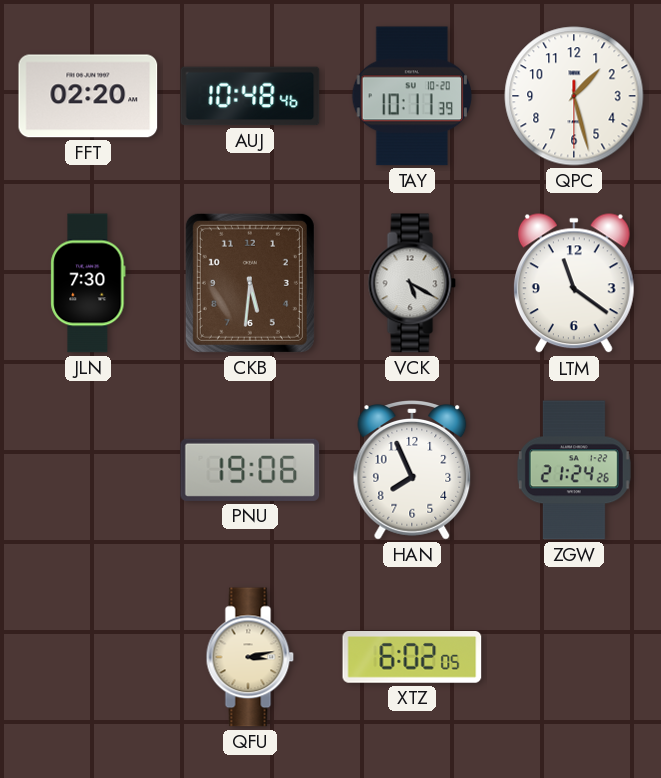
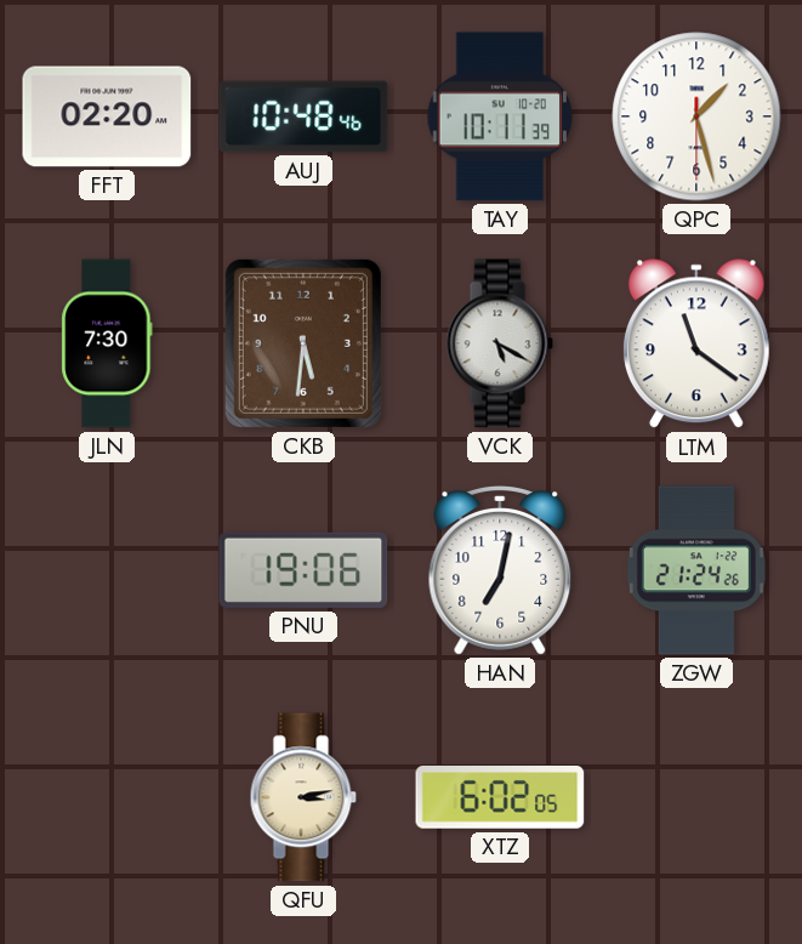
HAN: 7:56 -> 7:02 (500, 570)
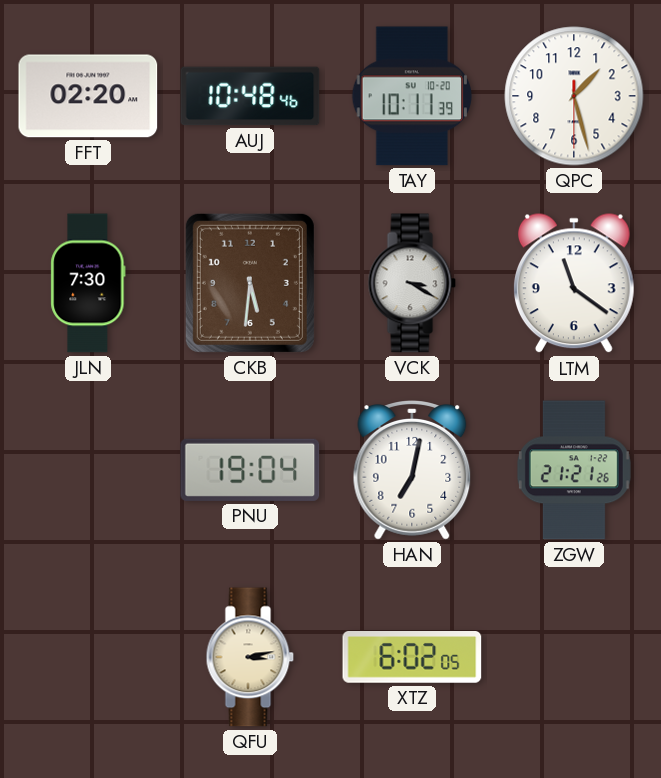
VCK: 5:20 -> 3:20 (412, 283)
PNU: 19:06 -> 19:04 (250, 470)
ZGW: 21:24 -> 21:21 (574, 470)
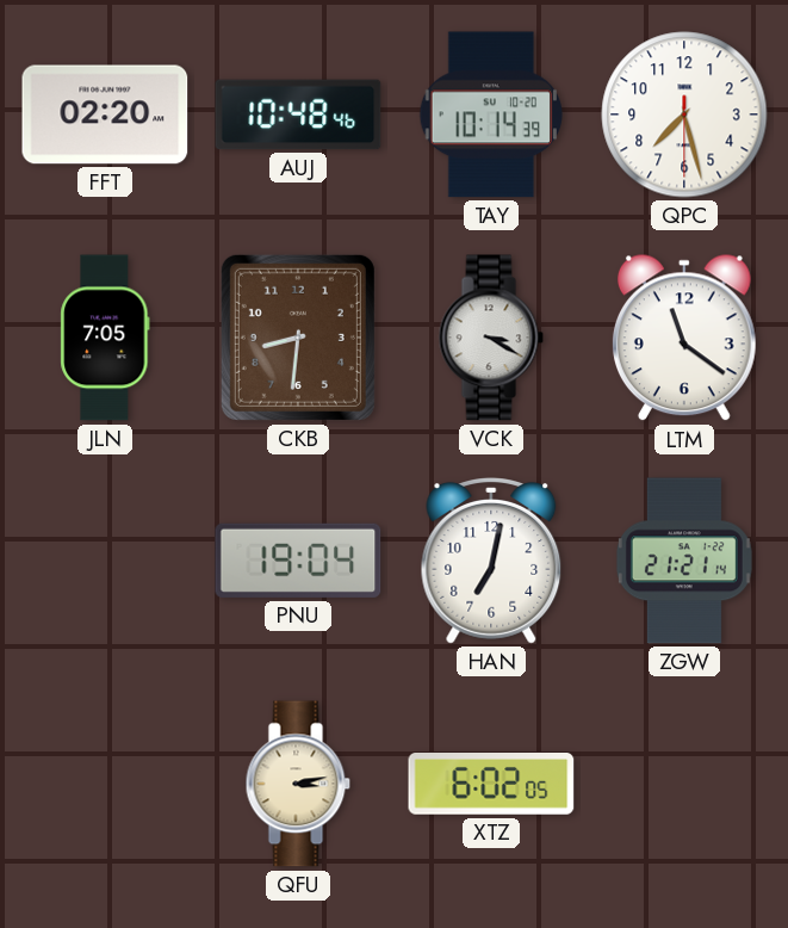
TAY: 10:11 -> 10:14 (490, 115)
QPC: 1:27 -> 7:27 (684, 115)
JLN: 7:30 -> 7:05 (105, 338)
CKB: 5:31 -> 8:31 (298, 338)
ZGW: 21:21:26 -> 21:21:14 (684, 561)
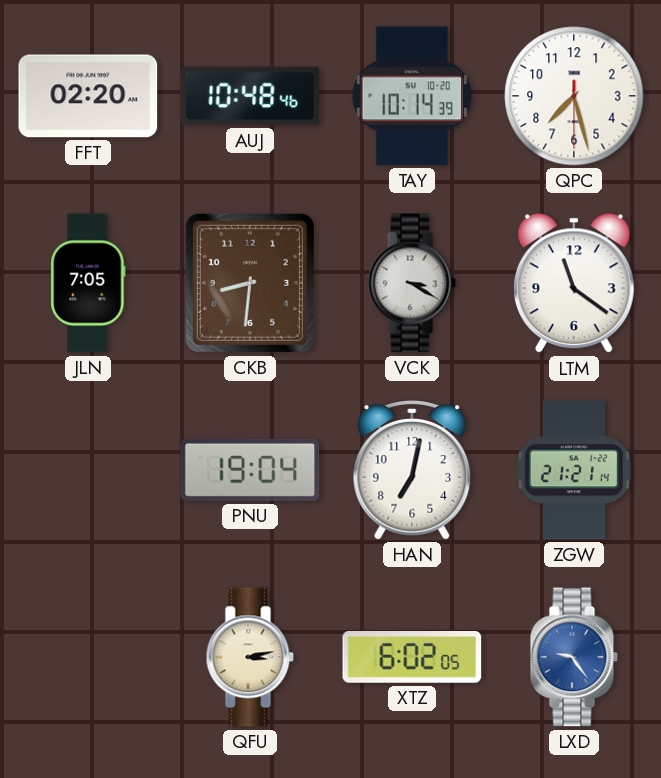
LXD: none -> 9:24 (574, 657)
